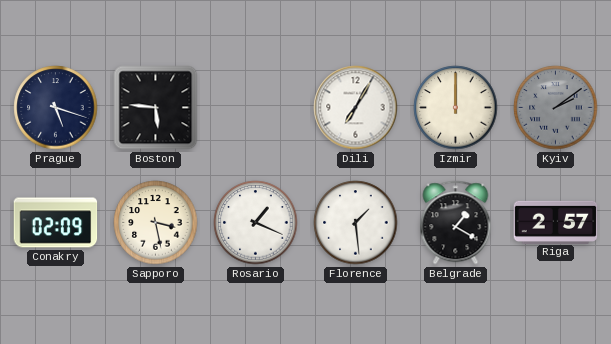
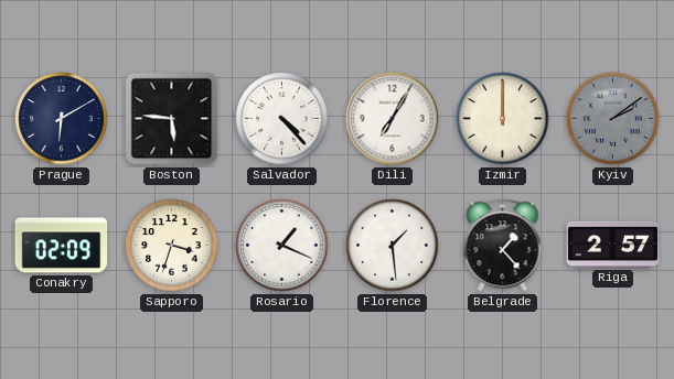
Prague: 5:18 -> 6:10 (62, 119)
Salvador: none -> 4:23 (282, 119)
Sapporo: 3:28 -> 3:33 (172, 246)
Belgrade: 1:20 -> 1:23 (503, 246)
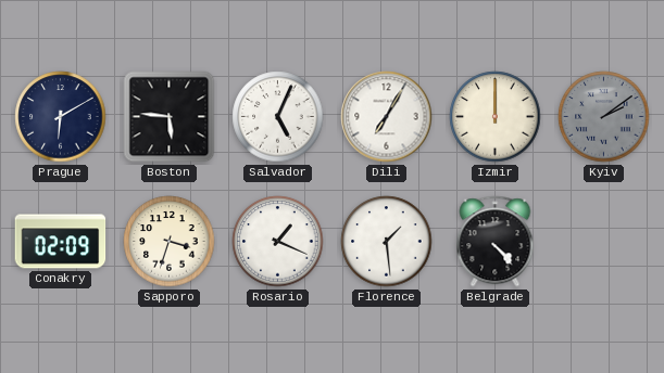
Salvador: 4:23 -> 5:04 (278, 117)
Belgrade: 1:23 -> 4:23 (496, 242)
Riga: 2:57 -> none (613, 245)
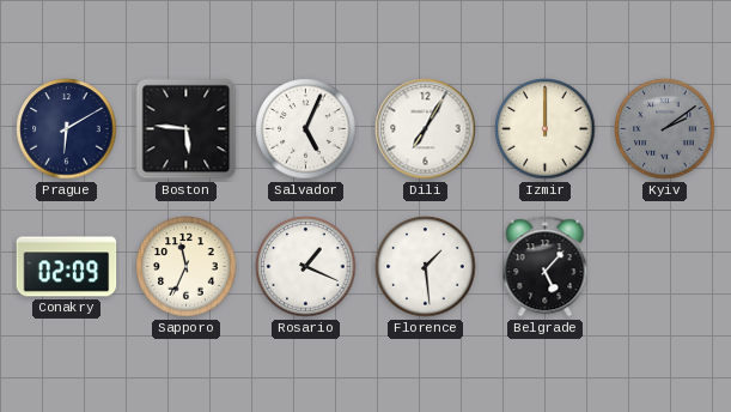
Sapporo: 3:33 -> 11:34 (187, 267)
Belgrade: 4:23 -> 5:07 (546, 267)
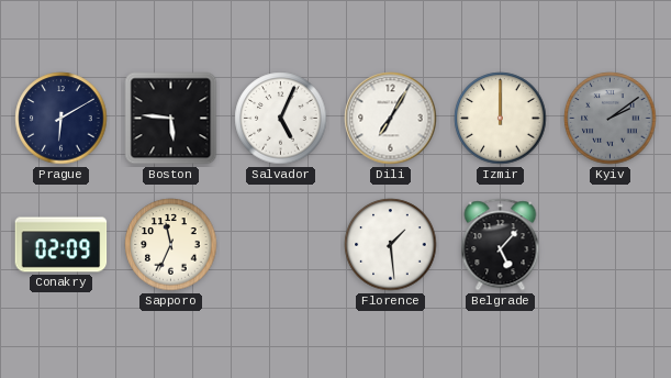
Rosario: 1:19 -> none (306, 267)
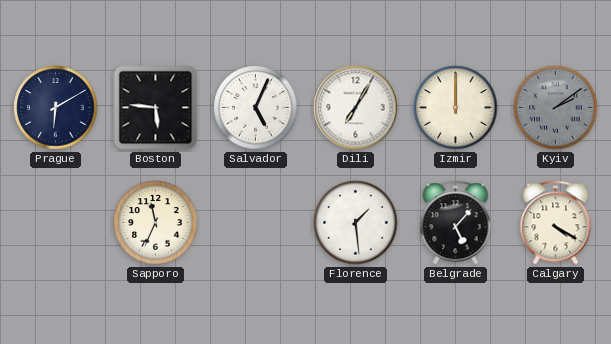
Conakry: 02:09 -> none (61, 245)
Calgary: none -> 4:20 (556, 223)
